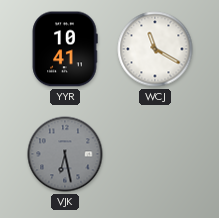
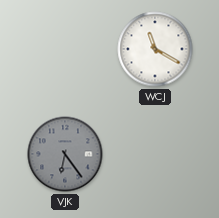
YYR: 10:41 -> none (65, 49)
VJK: 6:28 -> 6:24 (65, 154)
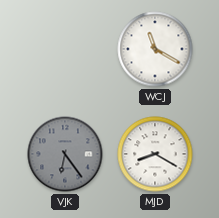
MJD: none -> 8:20 (155, 154)
